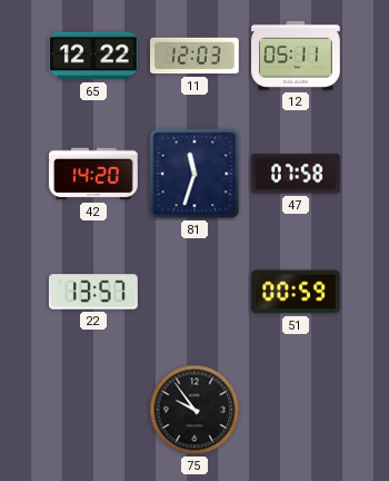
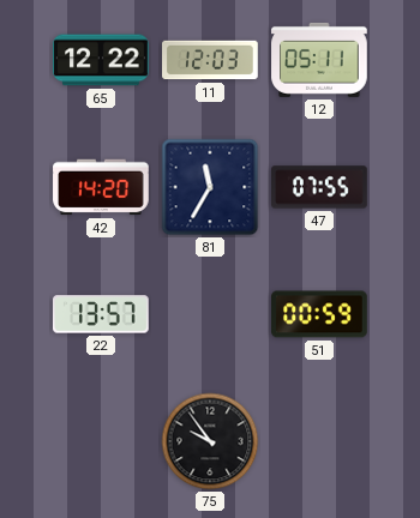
81: 11:33 -> 11:35 (210, 187)
47: 07:58 -> 07:55 (319, 187)
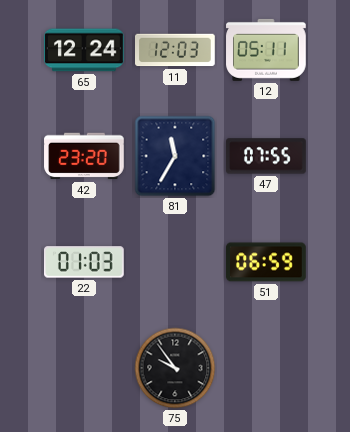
65: 12:22 -> 12:24 (84, 50)
42: 14:20 -> 23:20 (84, 156)
22: 13:57 -> 01:03 (85, 262)
51: 00:59 -> 06:59 (266, 262)
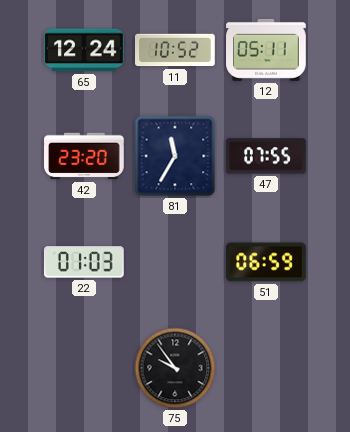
11: 12:03 -> 10:52 (176, 50)
